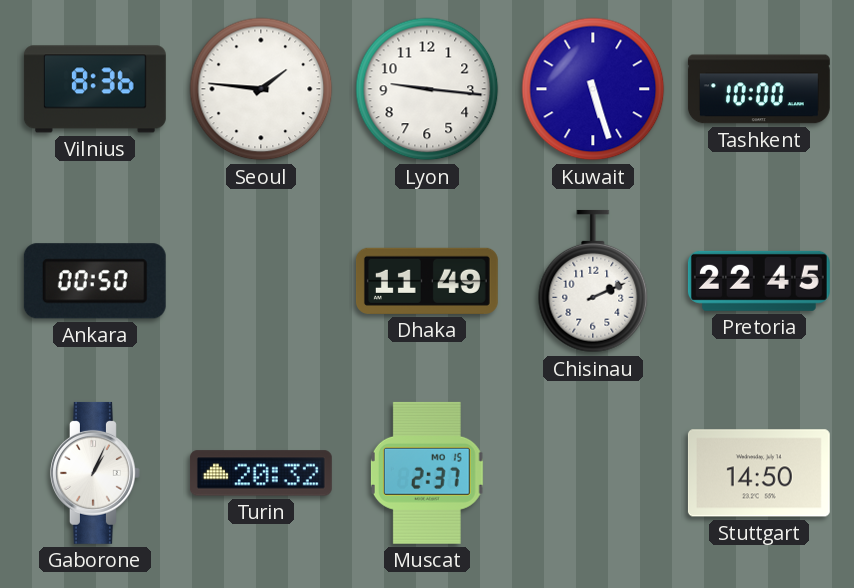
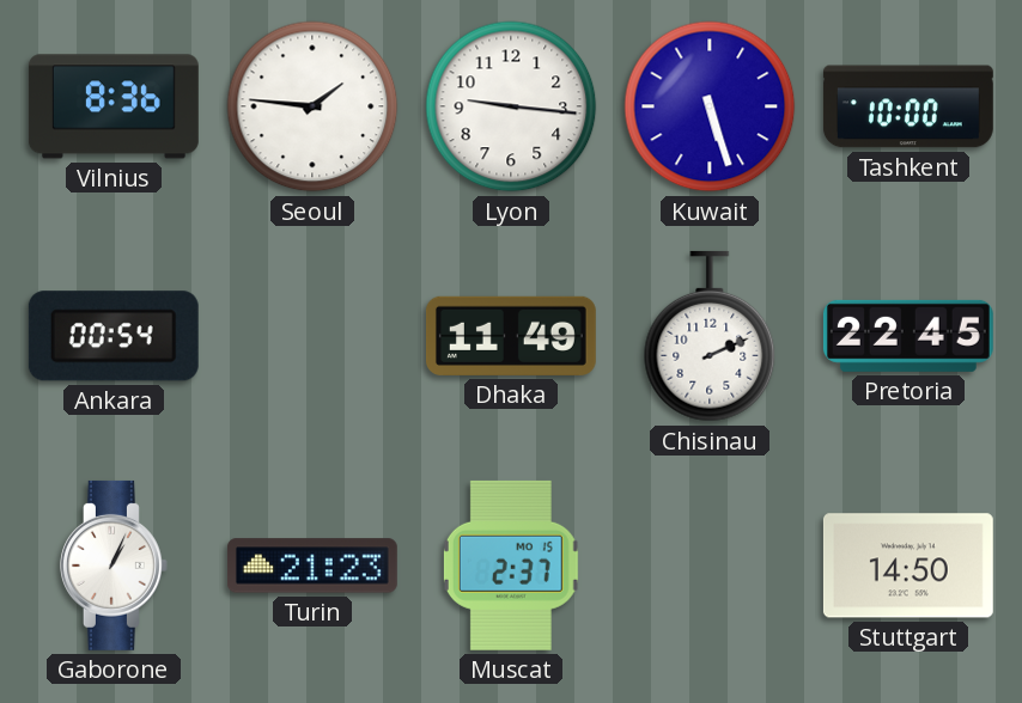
Ankara: 00:50 -> 00:54 (114, 336)
Turin: 20:32 -> 21:23 (312, 566)
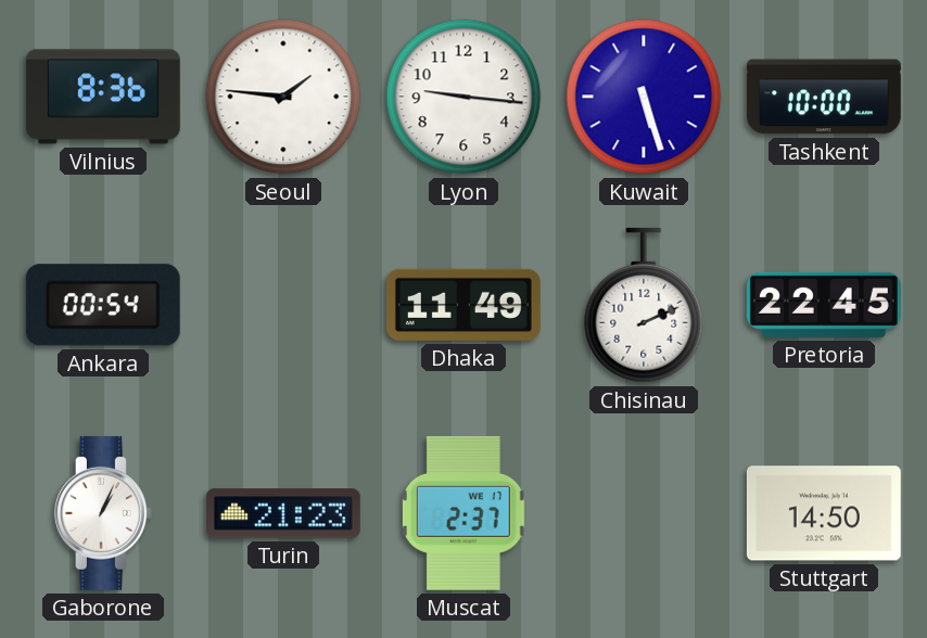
Muscat date: MO 15 -> WE 17 (463, 513)
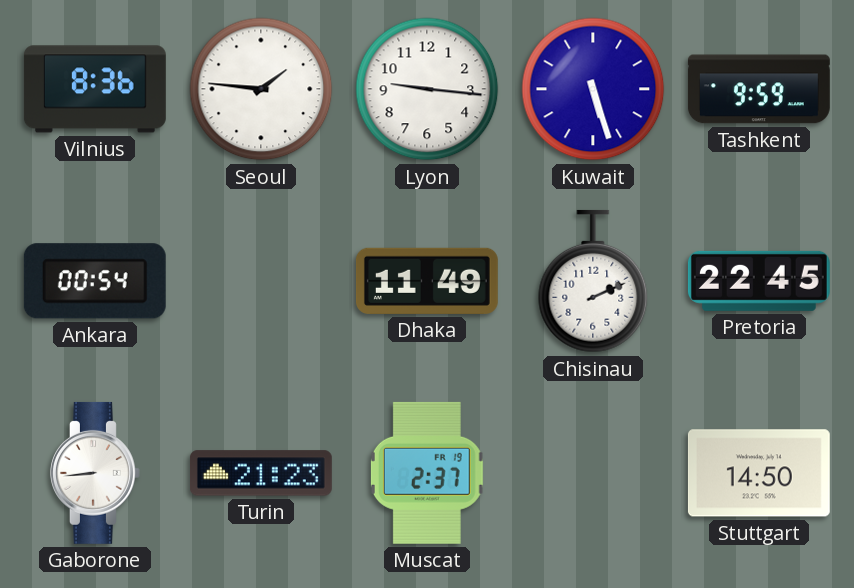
Tashkent: 10:00 -> 9:59 (759, 89)
Gaborone: 1:04 -> 8:44 (95, 473)
Muscat date: WE 17 -> FR 19 (427, 473)
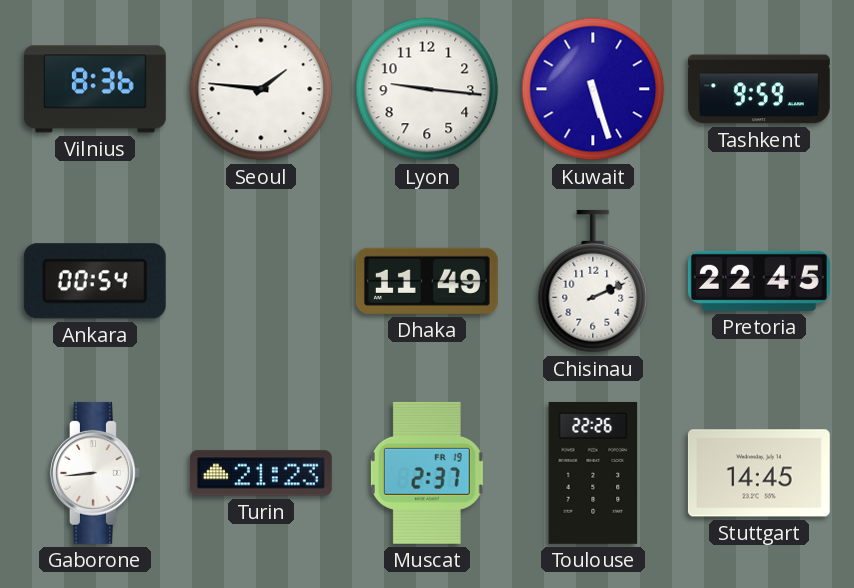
Toulouse: none -> 22:26 (593, 473)
Stuttgart: 14:50 -> 14:45 (759, 473)
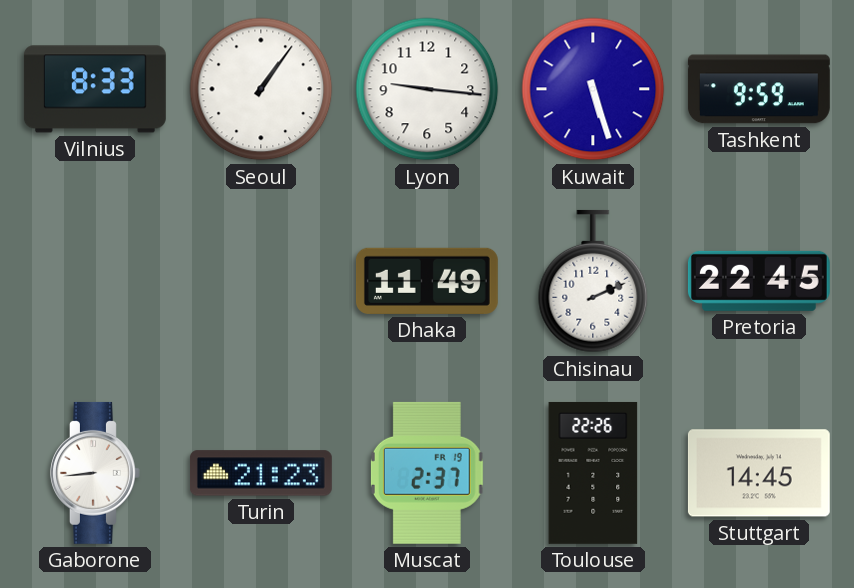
Vilnius: 8:36 -> 8:33 (95, 89)
Seoul: 1:46 -> 1:06 (261, 89)
Ankara: 00:54 -> none (95, 281)
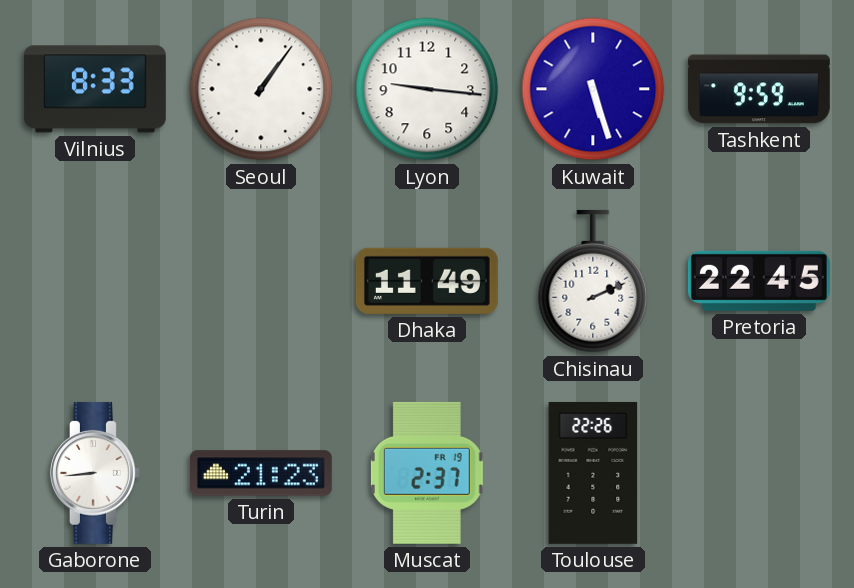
Stuttgart: 14:45 -> none (759, 473)
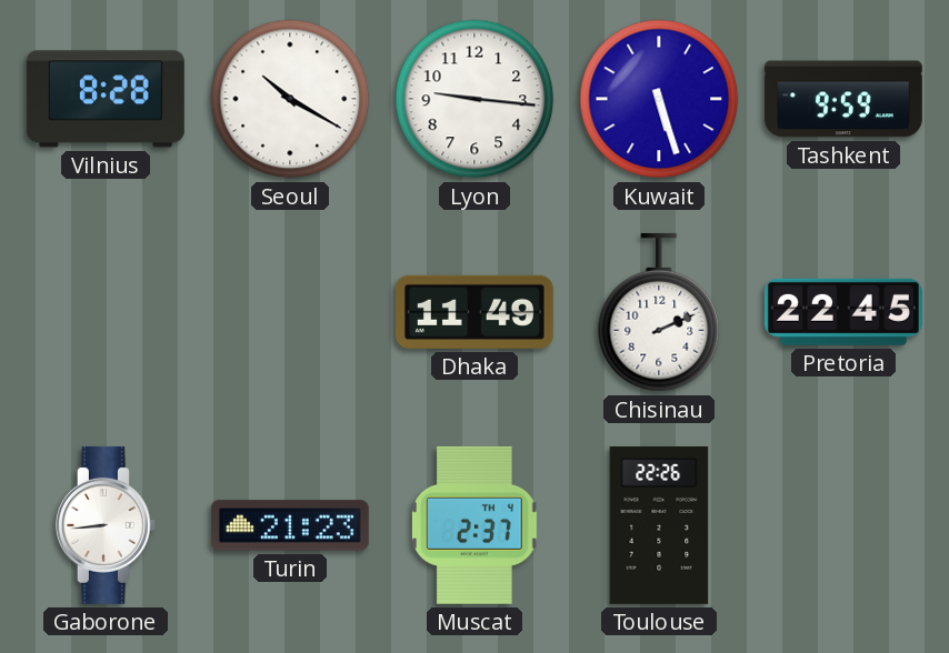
Vilnius: 8:33 -> 8:28 (106, 99)
Seoul: 1:06 -> 10:20 (290, 99)
Muscat date: FR 19 -> TH 4 (474, 525)
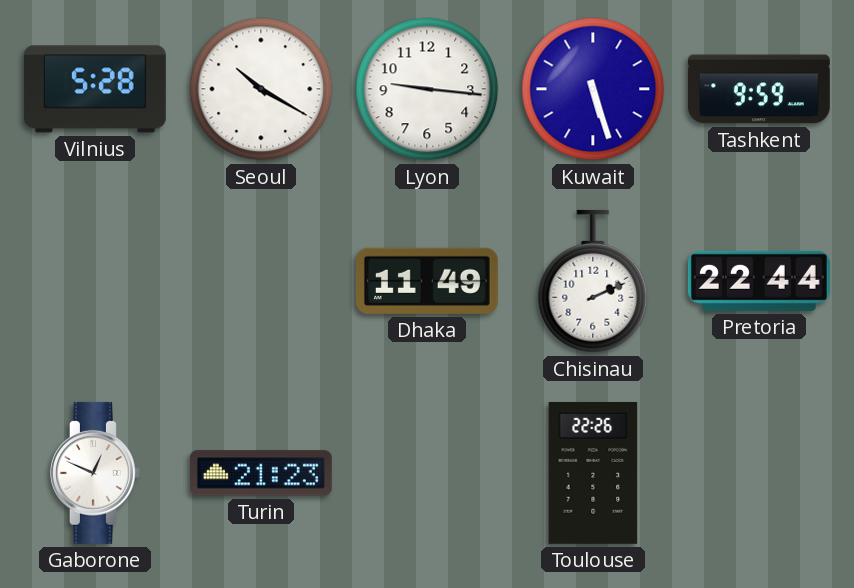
Vilnius: 8:28 -> 5:28 (95, 89)
Pretoria: 22:45 -> 22:44 (759, 281)
Gaborone: 8:44 -> 12:49 (95, 473)
Muscat: 2:37 -> none (474, 525)
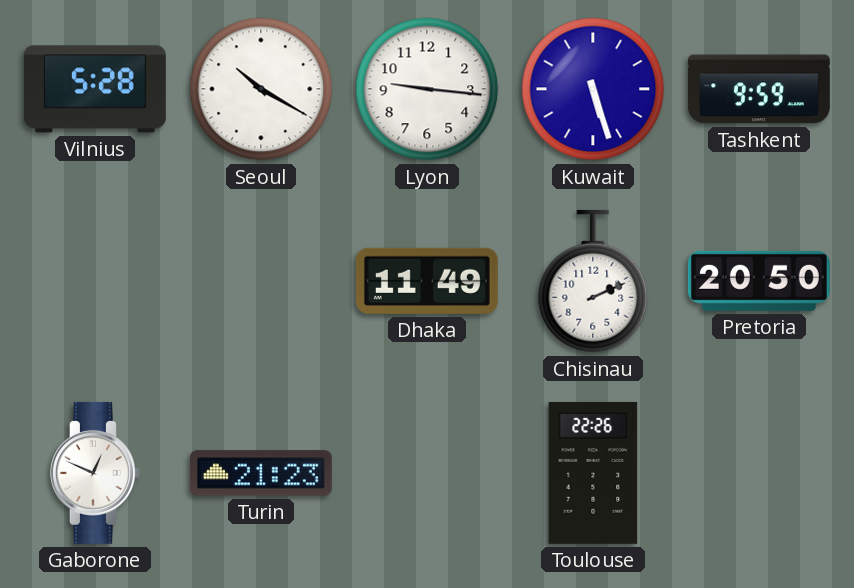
Pretoria: 22:44 -> 20:50 (759, 281)
